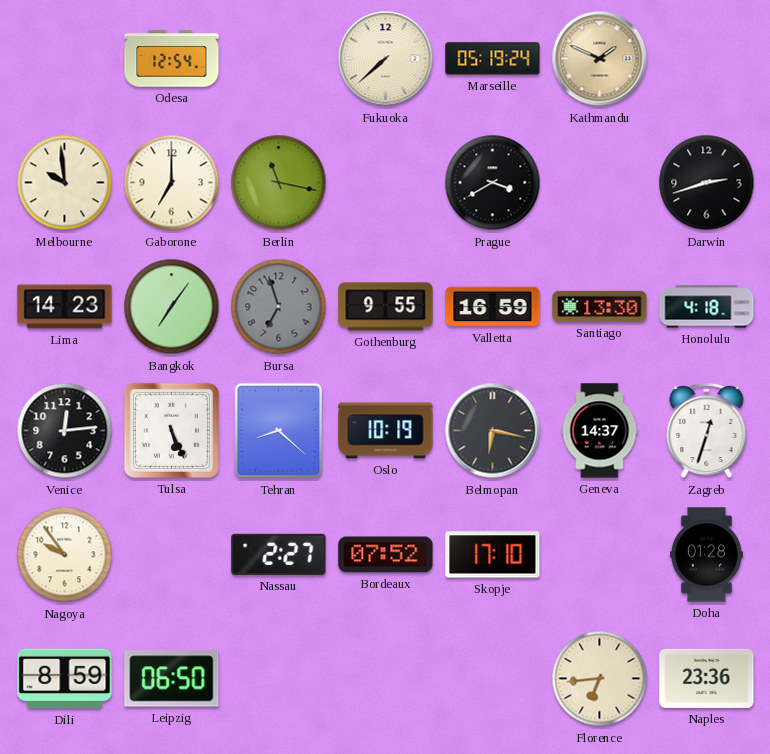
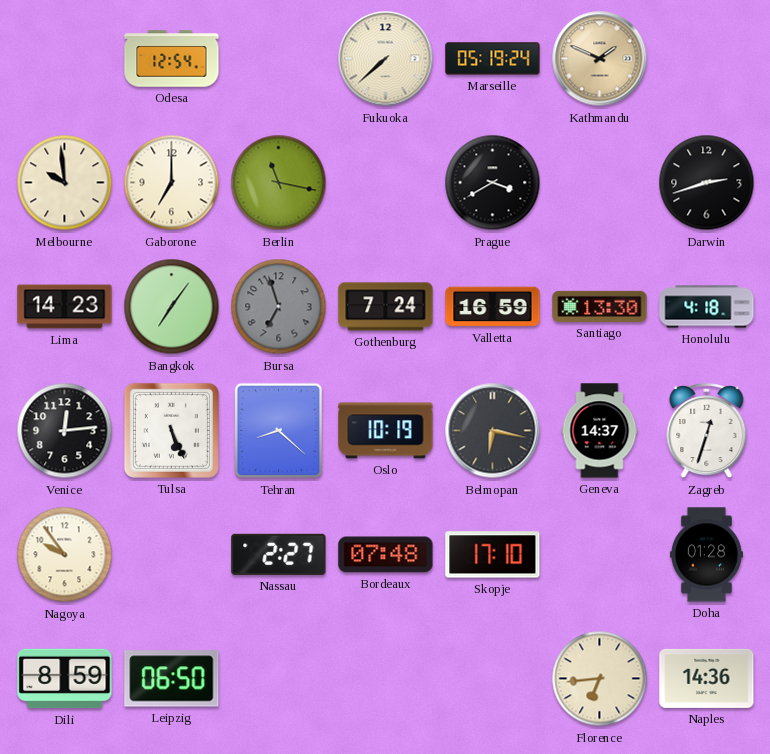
Gothenburg: 9:55 -> 7:24 (386, 307)
Bordeaux: 07:52 -> 07:48 (386, 555)
Naples: 23:36 -> 14:36 (707, 678)
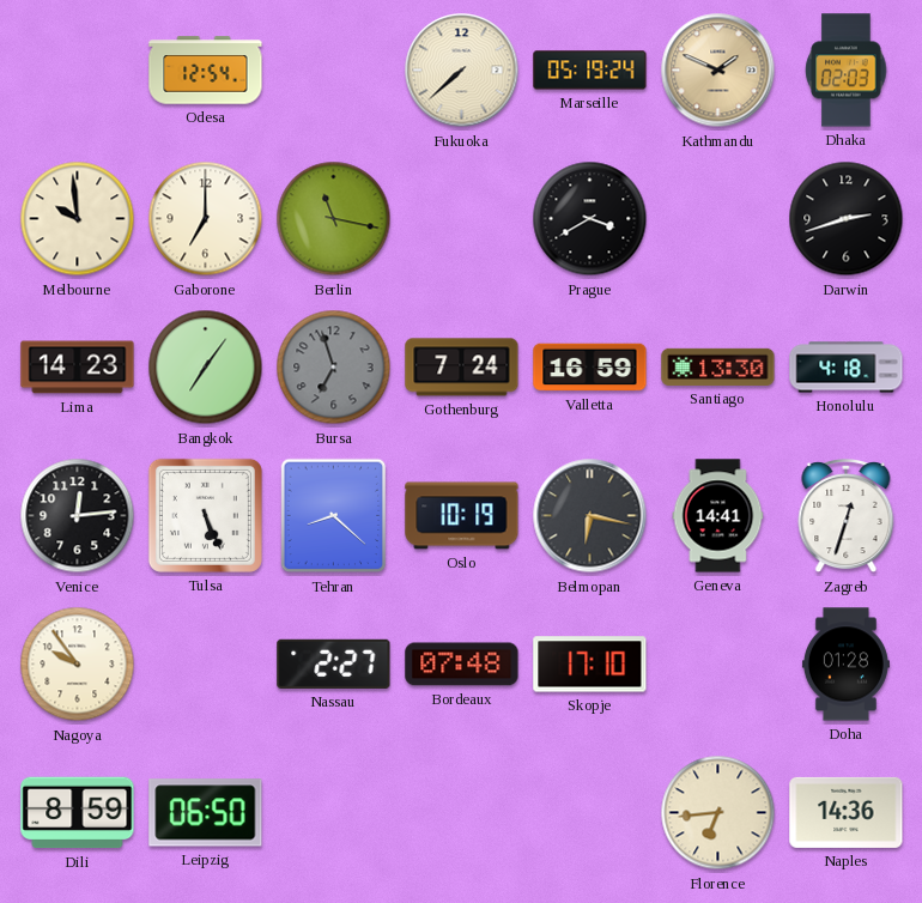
Dhaka: none -> 02:03 (847, 71)
Geneva: 14:37 -> 14:41 (718, 516)
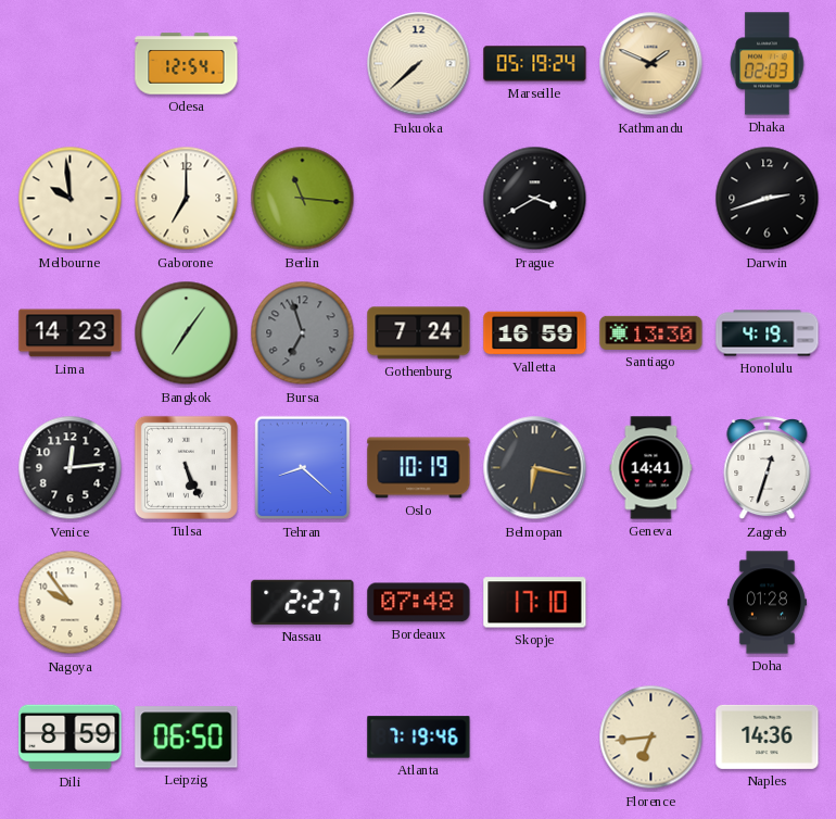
Berlin: 11:17 -> 11:16 (303, 199)
Honolulu: 4:18 -> 4:19 (768, 333)
Atlanta: none -> 7:19 (419, 738)
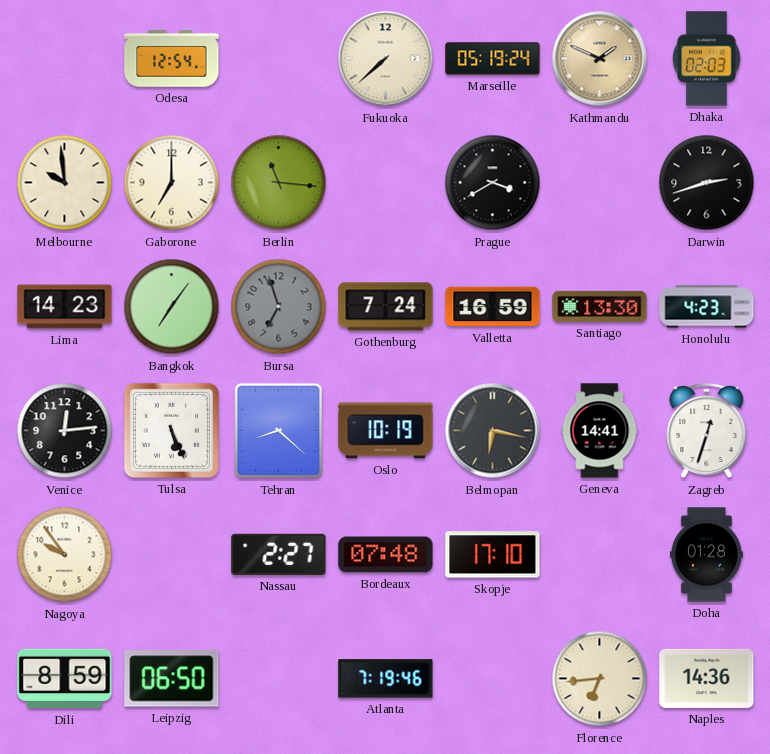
Honolulu: 4:19 -> 4:23 (707, 307)
